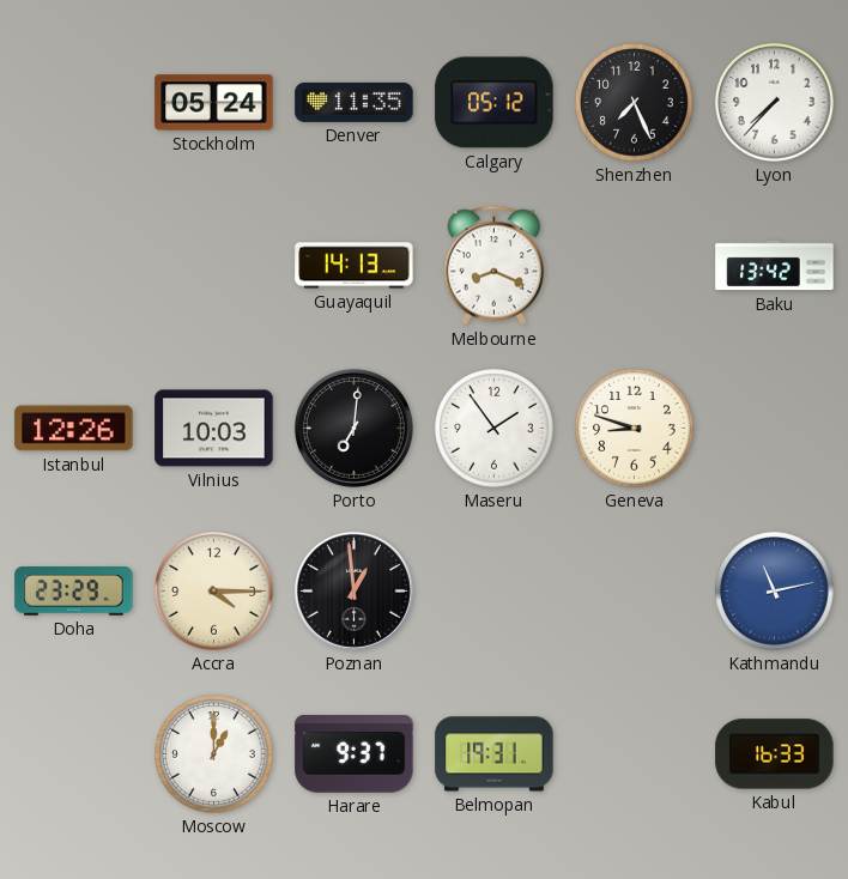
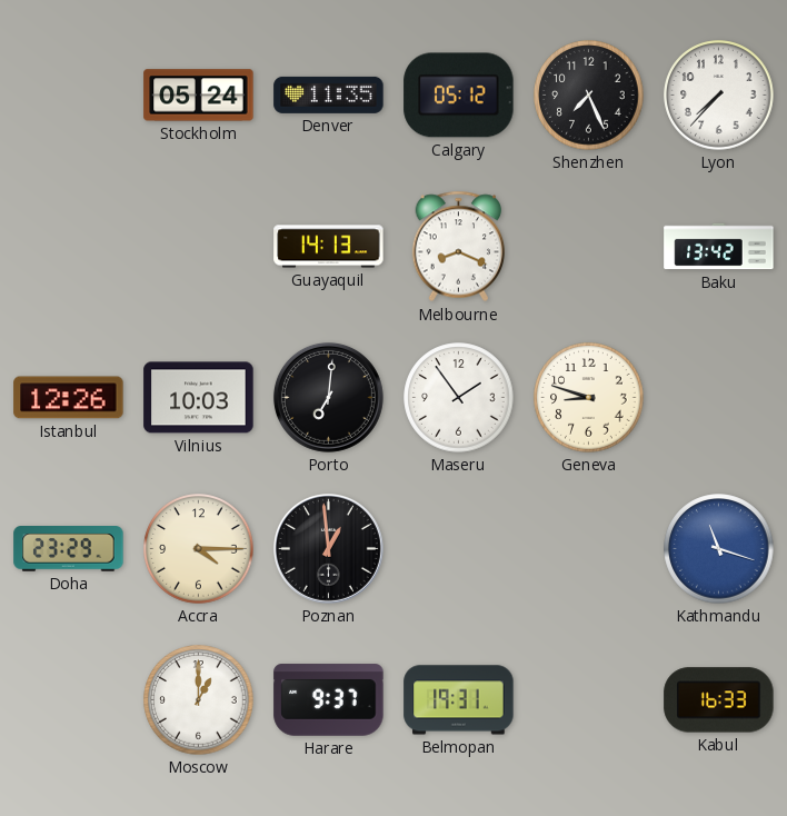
Kathmandu: 11:13 -> 11:18 (719, 549)
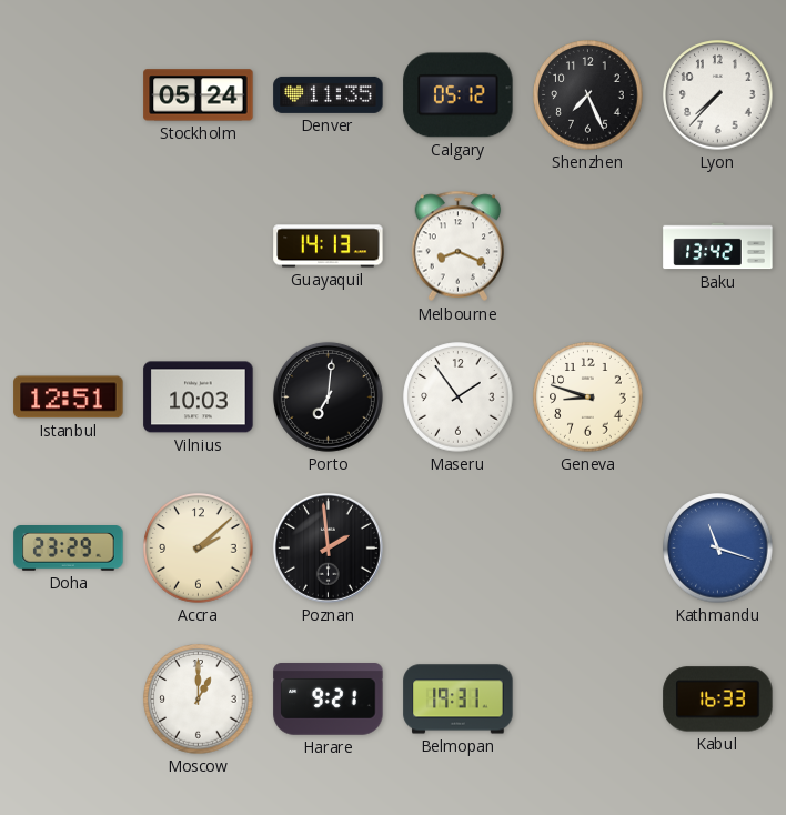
Istanbul: 12:26 -> 12:51 (69, 398)
Accra: 4:15 -> 2:08 (199, 549)
Poznan: 12:59 -> 1:59 (327, 547)
Harare: 9:37 -> 9:21 (329, 700)
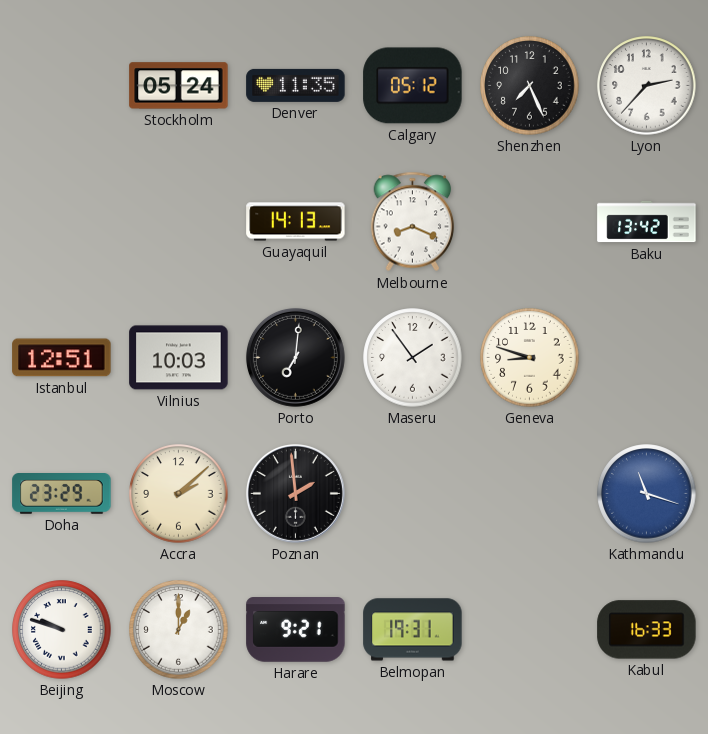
Lyon: 7:37 -> 2:37 (647, 86)
Beijing: none -> 9:48 (62, 630)
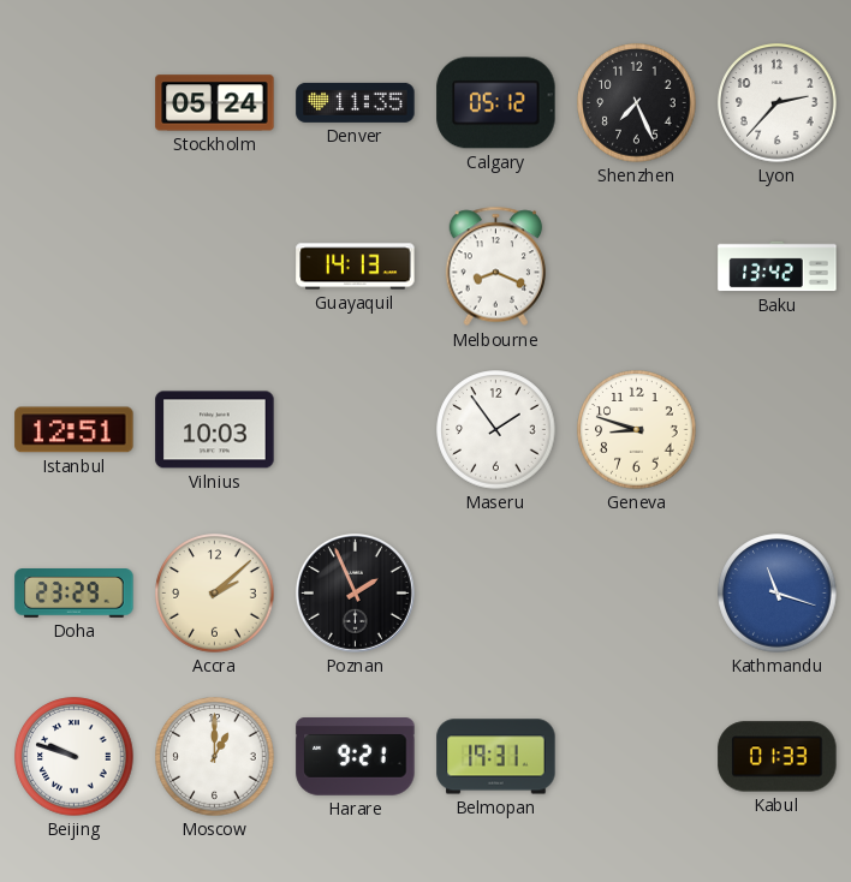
Porto: 7:01 -> none (295, 357)
Poznan: 1:59 -> 1:56 (355, 592)
Kabul: 16:33 -> 01:33 (778, 757)
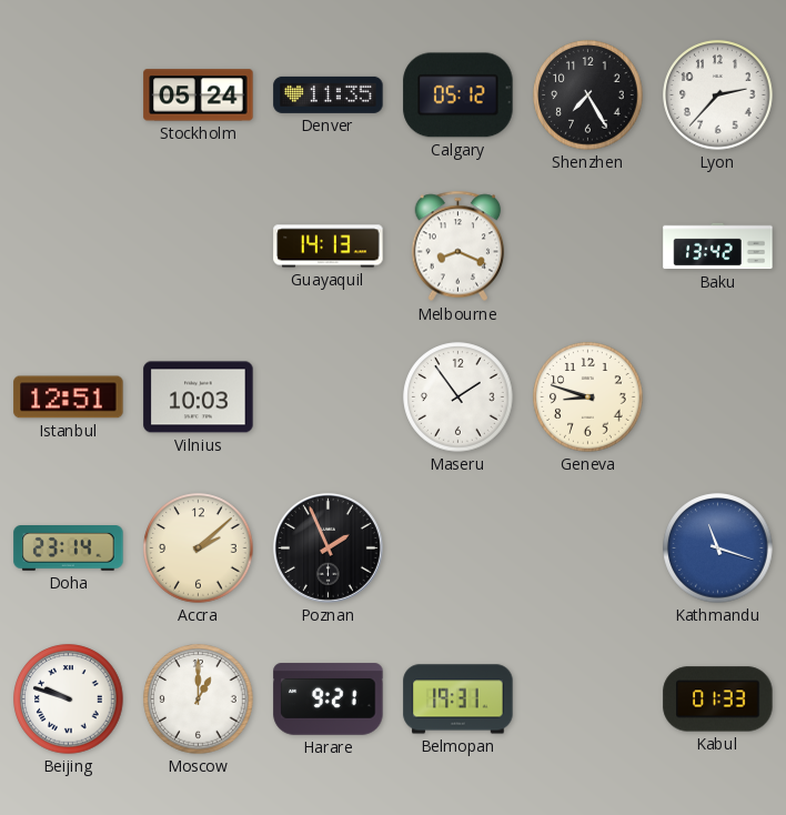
Shenzhen: 7:26 -> 7:25 (588, 95)
Doha: 23:29 -> 23:14 (69, 549)
